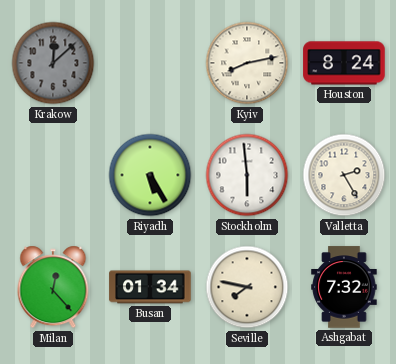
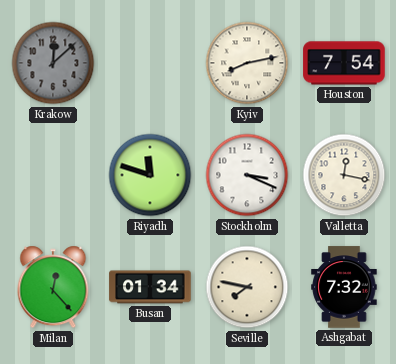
Houston: 8:24 -> 7:54 (344, 63)
Riyadh: 5:25 -> 11:48 (150, 175)
Stockholm: 5:59 -> 3:19 (247, 175)
Valletta: 2:25 -> 12:17 (344, 175)
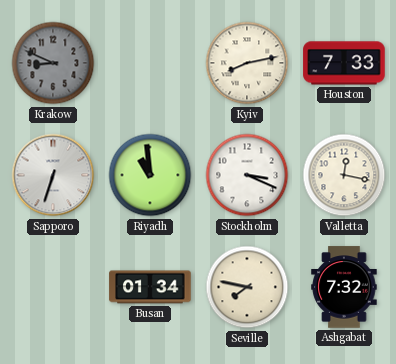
Krakow: 12:08 -> 8:49 (53, 63)
Houston: 7:54 -> 7:33 (344, 63)
Sapporo: none -> 6:33 (53, 175)
Riyadh: 11:48 -> 10:59 (150, 175)
Milan: 12:23 -> none (53, 287)
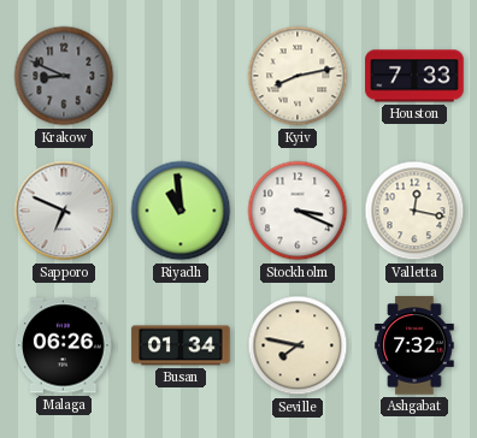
Sapporo: 6:33 -> 6:49 (64, 211)
Malaga: none -> 06:26 (65, 345)
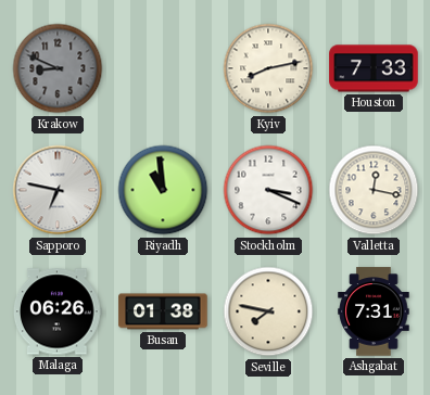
Sapporo: 6:49 -> 6:47 (58, 190)
Busan: 01:34 -> 01:38 (163, 311)
Ashgabat: 7:32 -> 7:31 (374, 311)
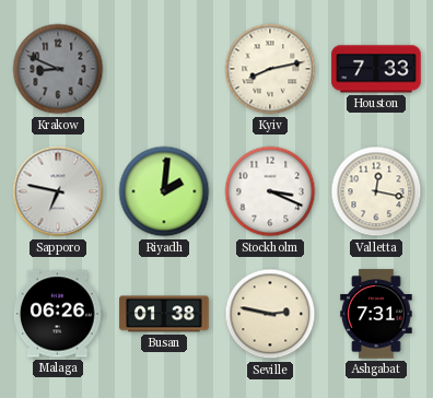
Riyadh: 10:59 -> 2:01 (164, 191)
Seville: 7:47 -> 2:47 (270, 314)
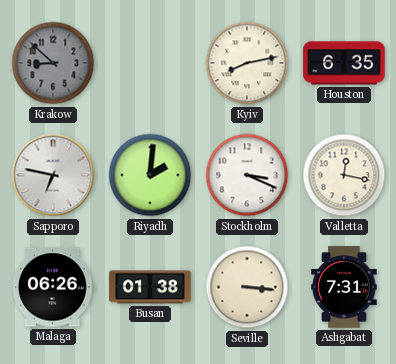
Krakow: 8:49 -> 8:52 (53, 63)
Houston: 7:33 -> 6:35 (344, 63)
Seville: 2:47 -> 3:16 (247, 287)
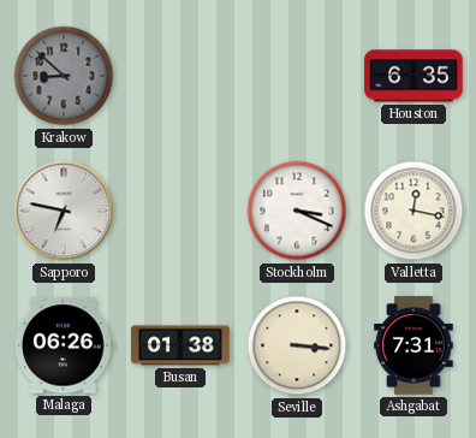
Kyiv: 8:13 -> none (247, 63)
Riyadh: 2:01 -> none (150, 175)
